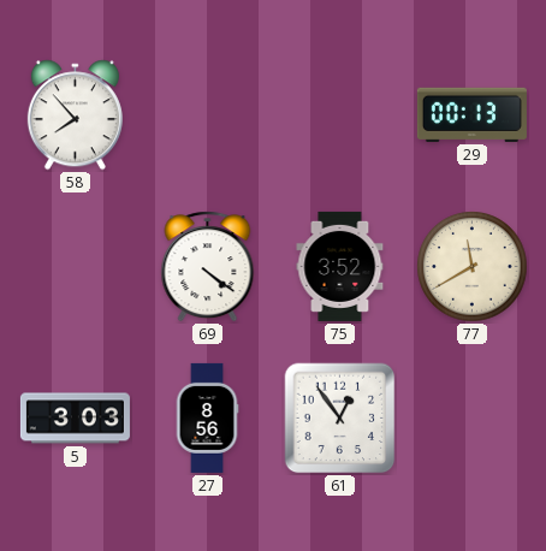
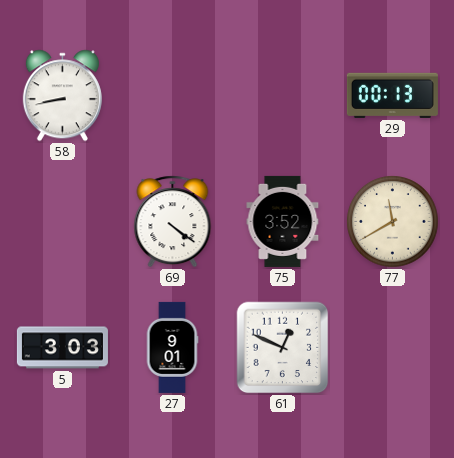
58: 7:53 -> 8:43 (62, 96)
27: 8:56 -> 9:01 (172, 347)
61: 12:54 -> 12:49 (283, 348)
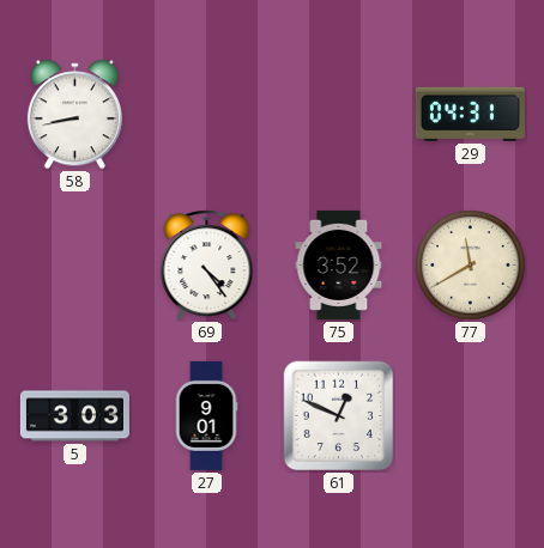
29: 00:13 -> 04:31 (470, 114)
69: 4:21 -> 4:24 (207, 266)
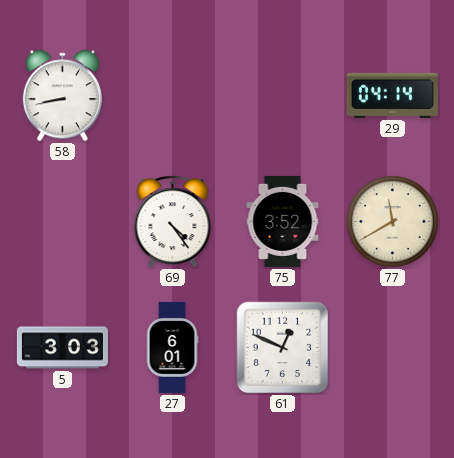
29: 04:31 -> 04:14 (392, 95)
27: 9:01 -> 6:01 (172, 347)
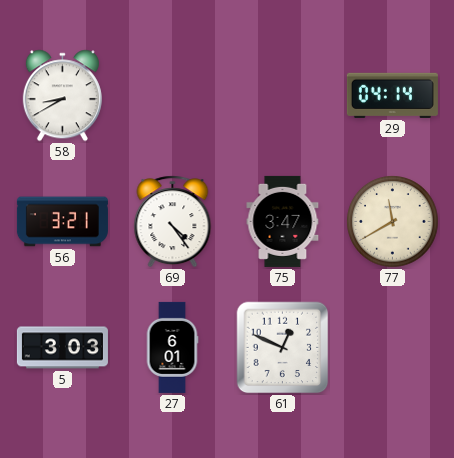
58: 8:43 -> 8:40 (62, 96)
56: none -> 3:21 (62, 222)
75: 3:52 -> 3:47 (283, 221)
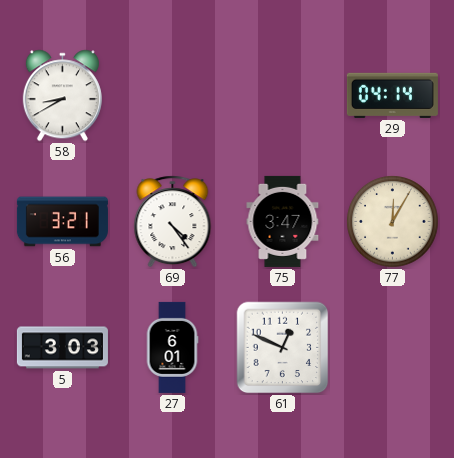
77: 11:40 -> 12:05 (393, 222)
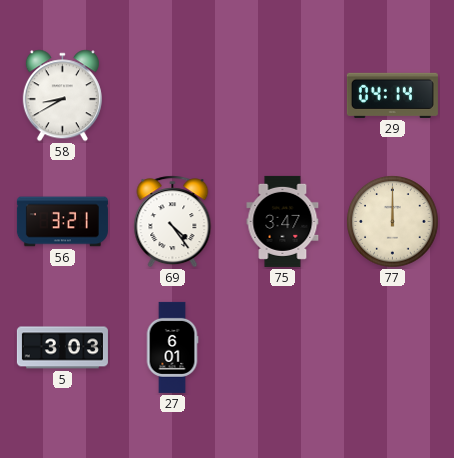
77: 12:05 -> 12:00 (393, 222)
61: 12:49 -> none (283, 348)
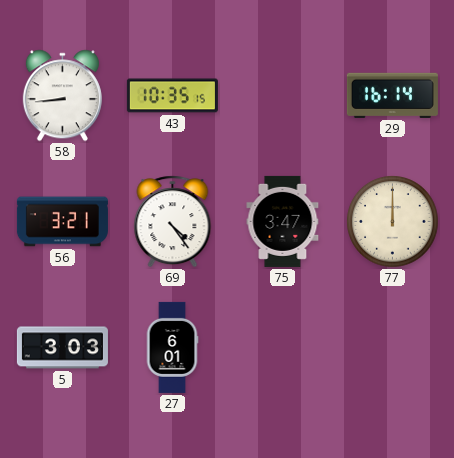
58: 8:40 -> 8:44 (62, 96)
43: none -> 10:35 (172, 96)
29: 04:14 -> 16:14 (392, 95)
